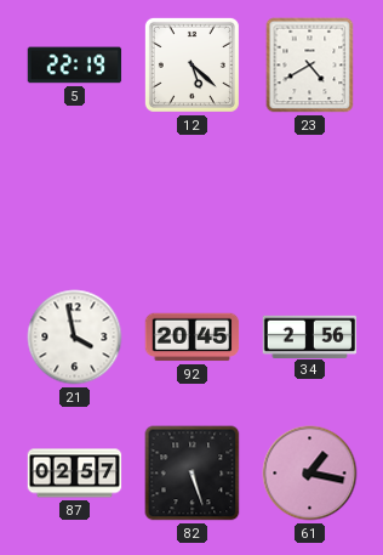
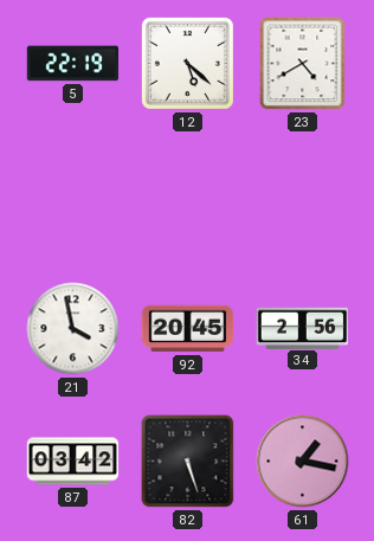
87: 02:57 -> 03:42 (73, 462)
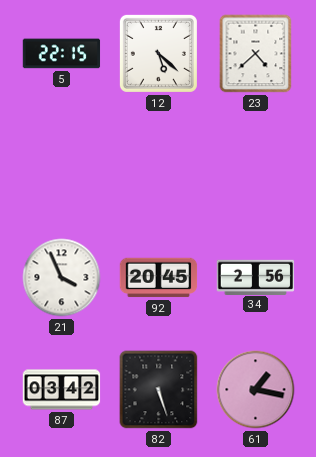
5: 22:19 -> 22:15 (62, 54)
23: 4:40 -> 4:38 (256, 54)
21: 3:58 -> 3:56 (62, 278)
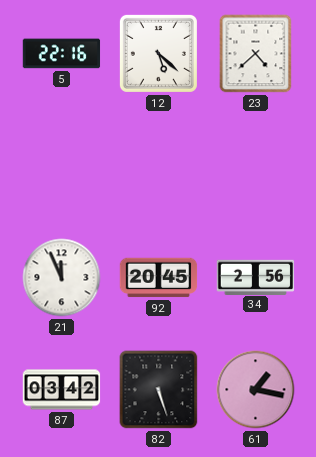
5: 22:15 -> 22:16 (62, 54)
21: 3:56 -> 11:56 (62, 278)
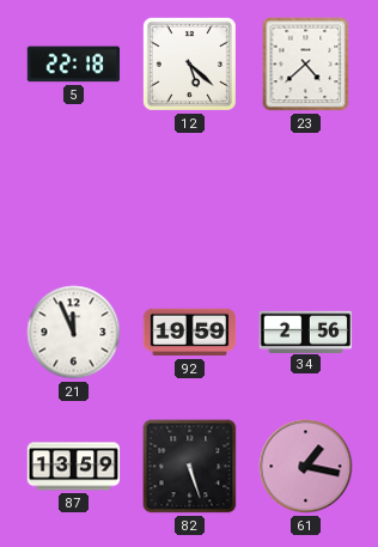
5: 22:16 -> 22:18 (74, 65)
92: 20:45 -> 19:59 (190, 333)
87: 03:42 -> 13:59 (74, 467)
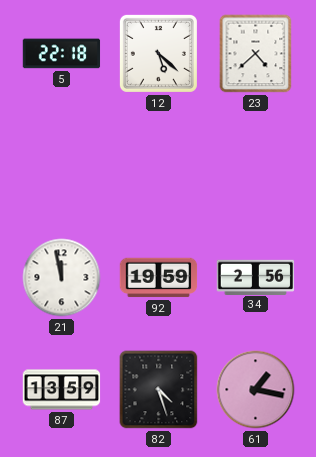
21: 11:56 -> 11:58 (62, 278)
82: 5:27 -> 4:27 (159, 390)
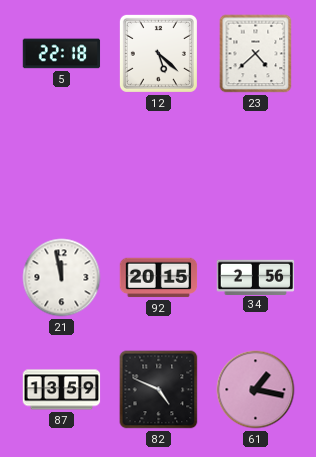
92: 19:59 -> 20:15 (159, 278)
82: 4:27 -> 4:49 (159, 390)
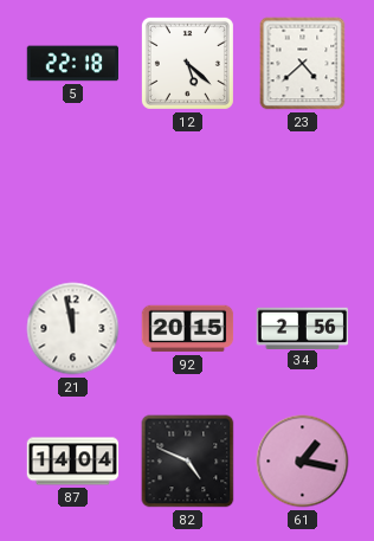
87: 13:59 -> 14:04 (73, 462)
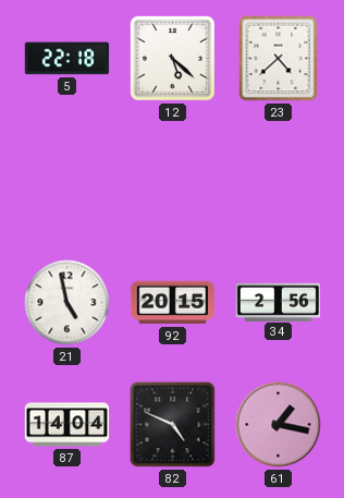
21: 11:58 -> 4:58 (67, 303)
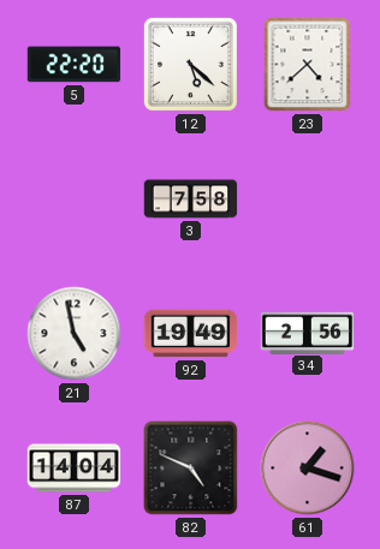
5: 22:18 -> 22:20 (75, 65)
3: none -> 7:58 (191, 199)
92: 20:15 -> 19:49 (191, 334)
61: 1:17 -> 1:18 (308, 469)
